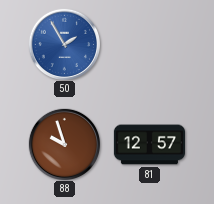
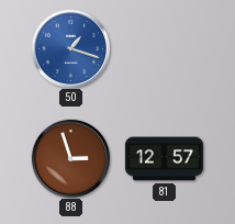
50: 1:55 -> 1:18 (70, 48)
88: 9:57 -> 2:57 (70, 158)
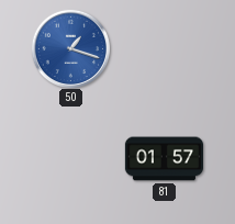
88: 2:57 -> none (70, 158)
81: 12:57 -> 01:57 (164, 159)
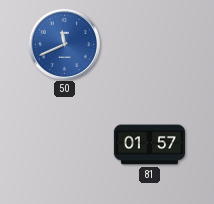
50: 1:18 -> 11:41 (64, 44)
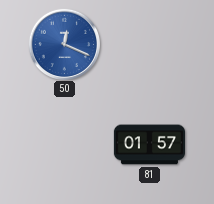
50: 11:41 -> 12:19 (64, 44)
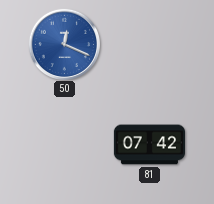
81: 01:57 -> 07:42 (149, 145)
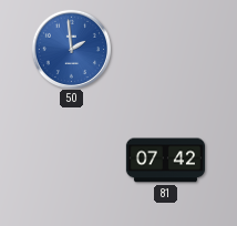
50: 12:19 -> 1:59 (71, 49)
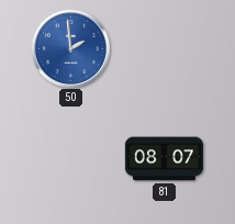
81: 07:42 -> 08:07 (164, 159)
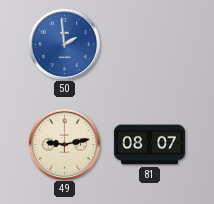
49: none -> 9:13 (64, 144)
